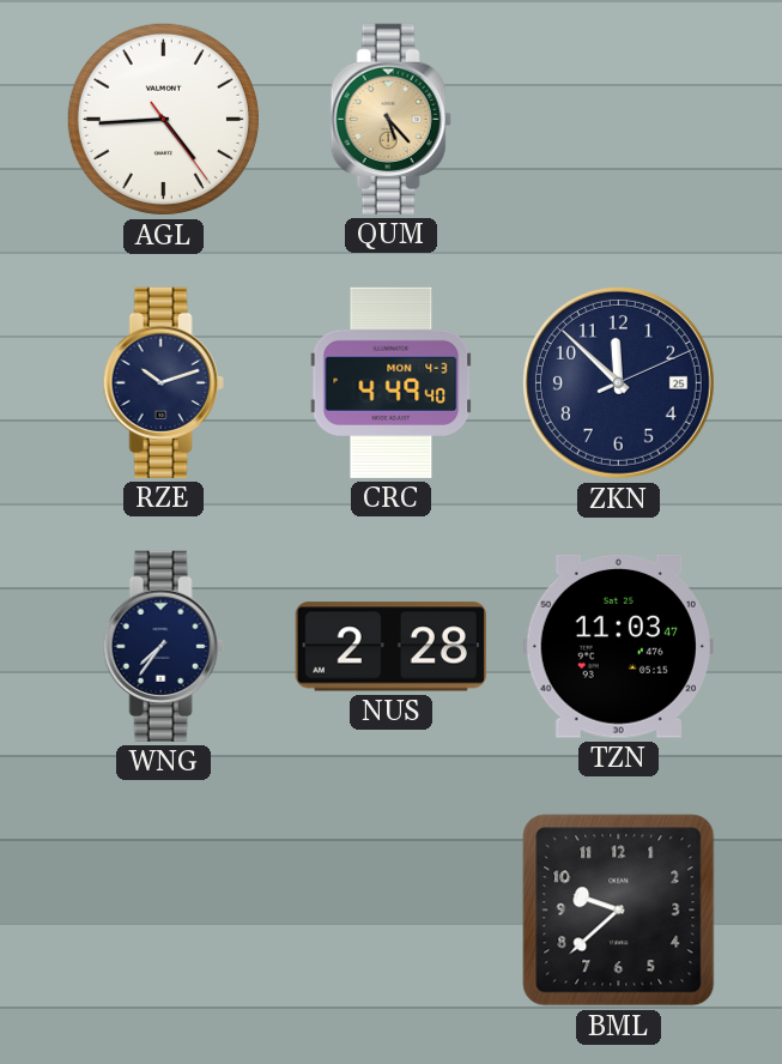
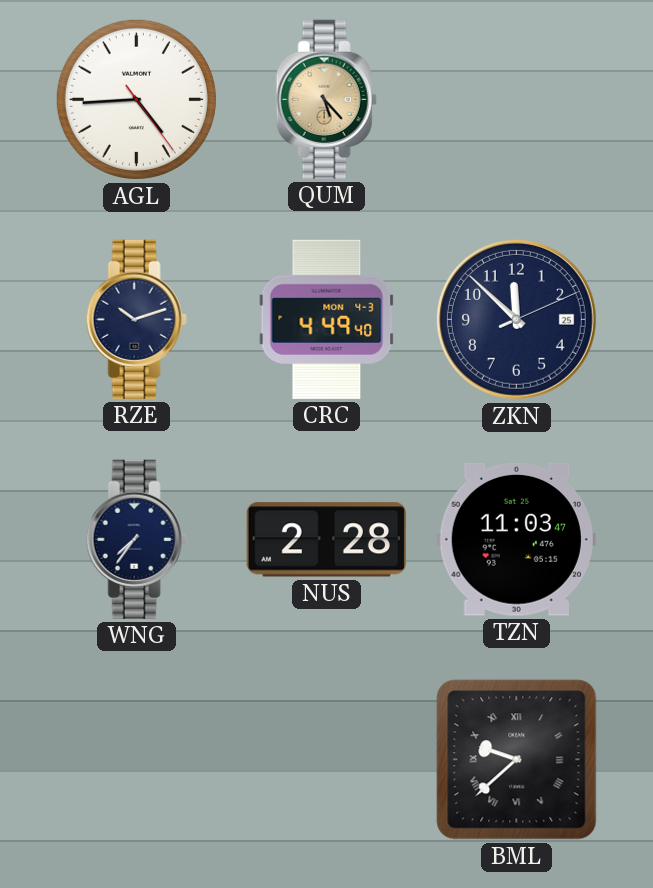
BML numerals: Arabic -> Roman (517, 760)
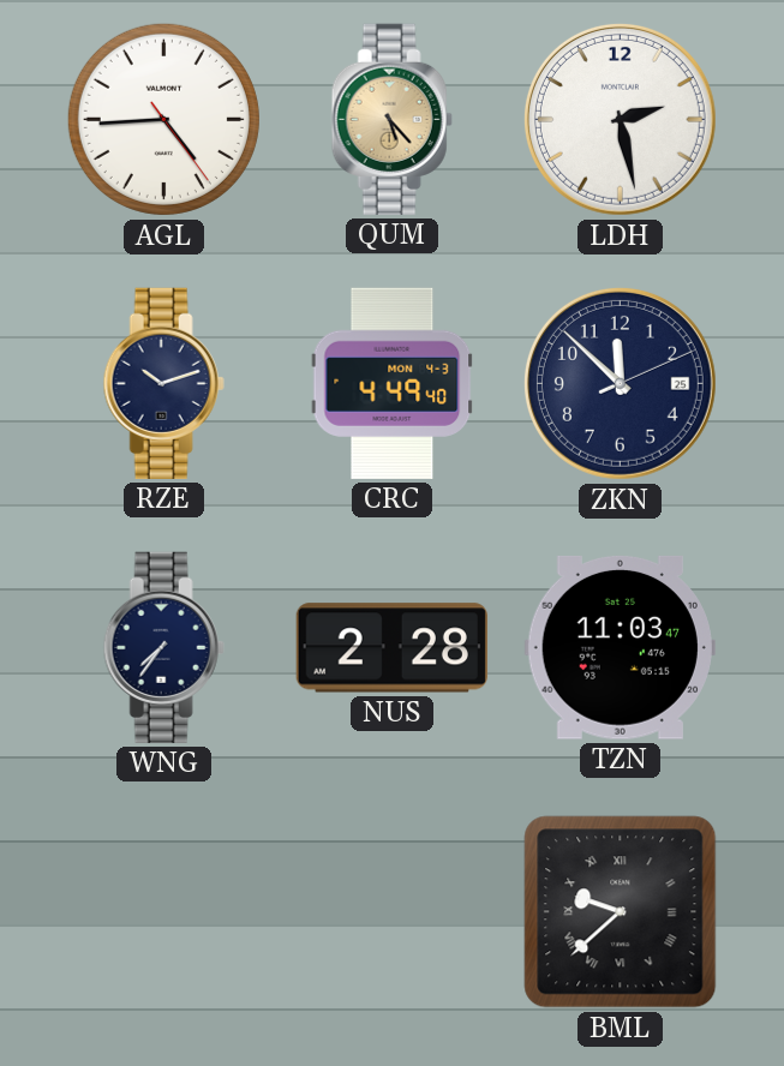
LDH: none -> 2:28 (620, 119)
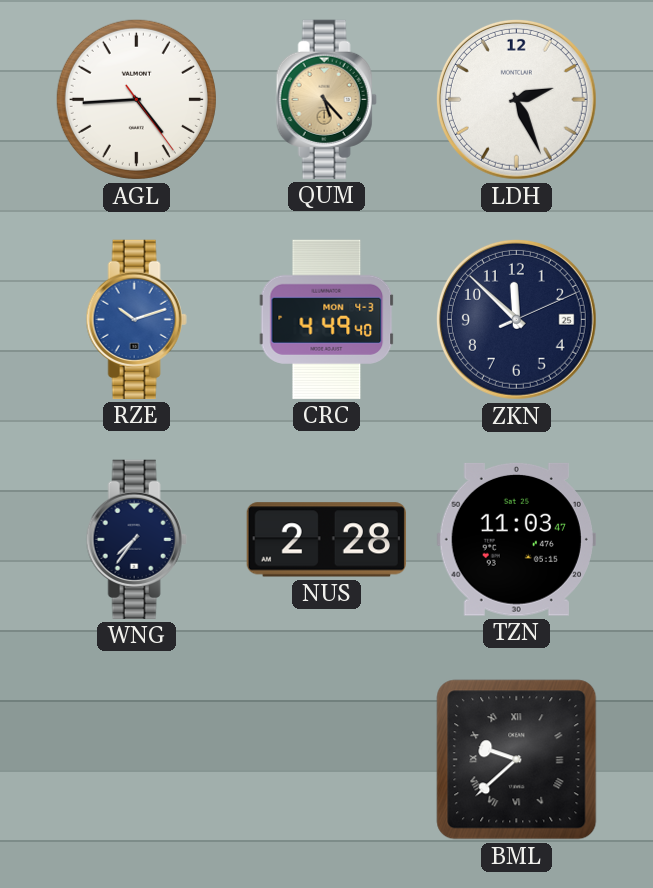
LDH: 2:28 -> 2:26 (516, 99)
RZE dial: navy -> blue (136, 319)
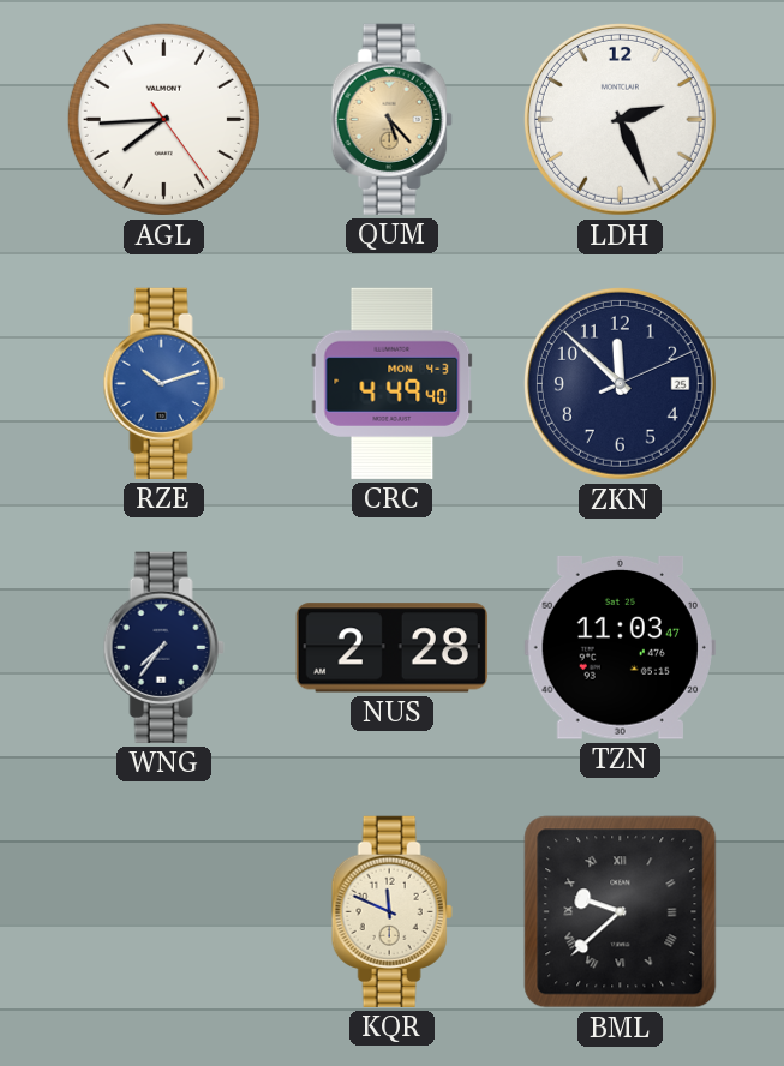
AGL: 4:44 -> 7:44 (163, 119)
KQR: none -> 11:49 (391, 911)
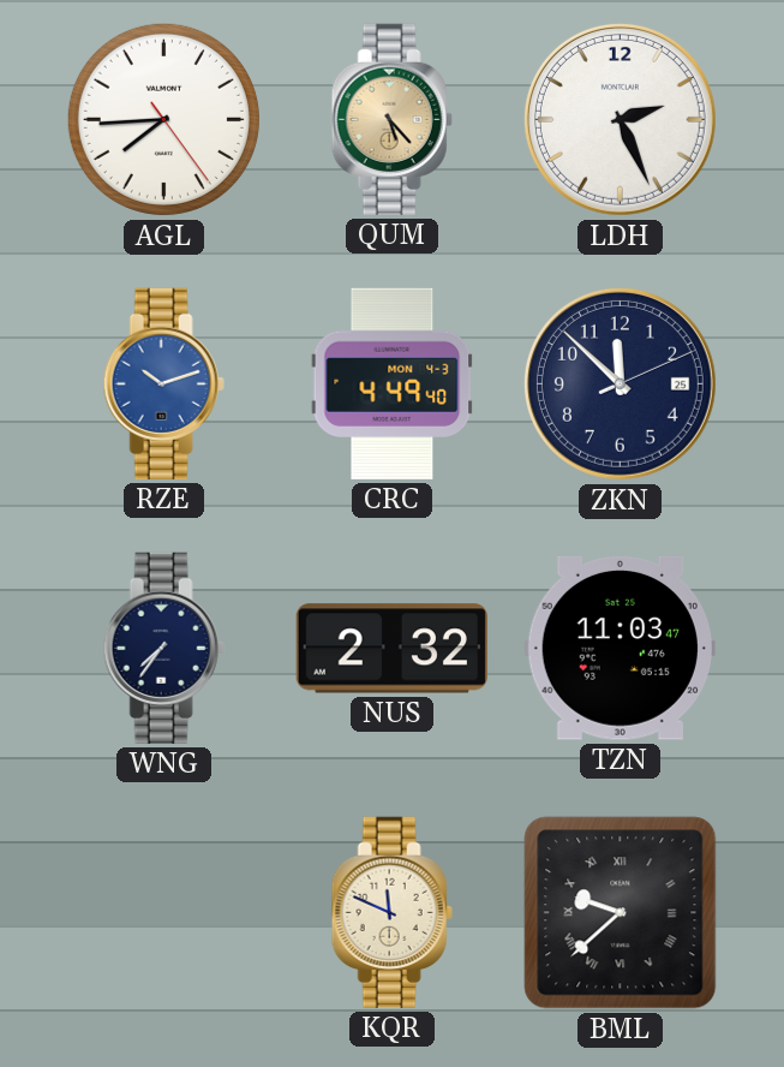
NUS: 2:28 -> 2:32 (391, 649)
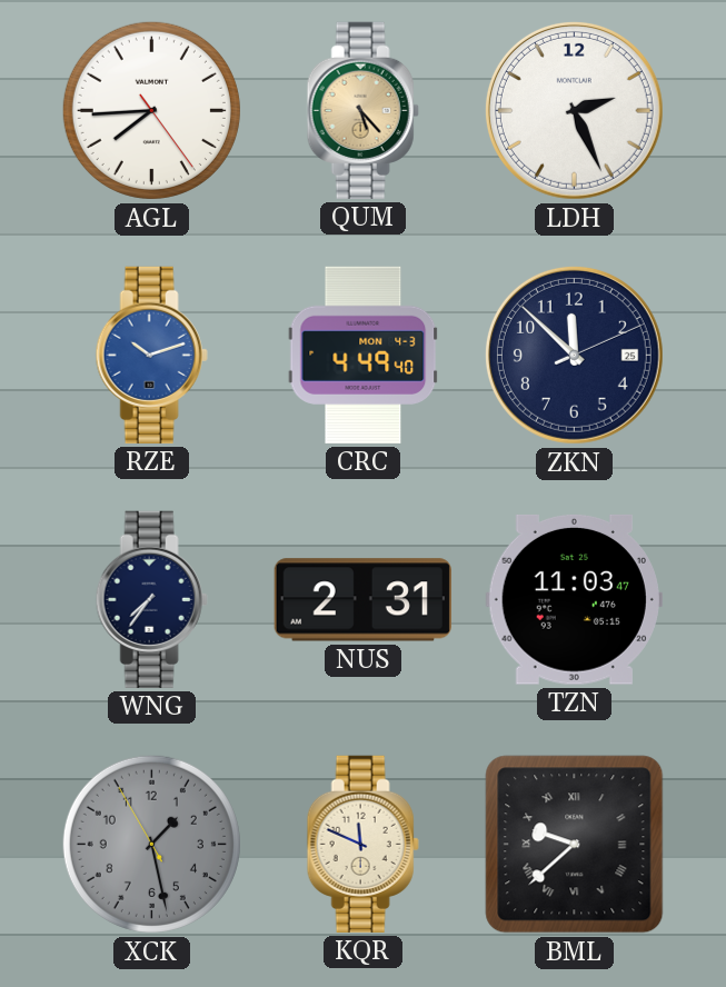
NUS: 2:32 -> 2:31 (362, 600)
XCK: none -> 1:27 (151, 844)
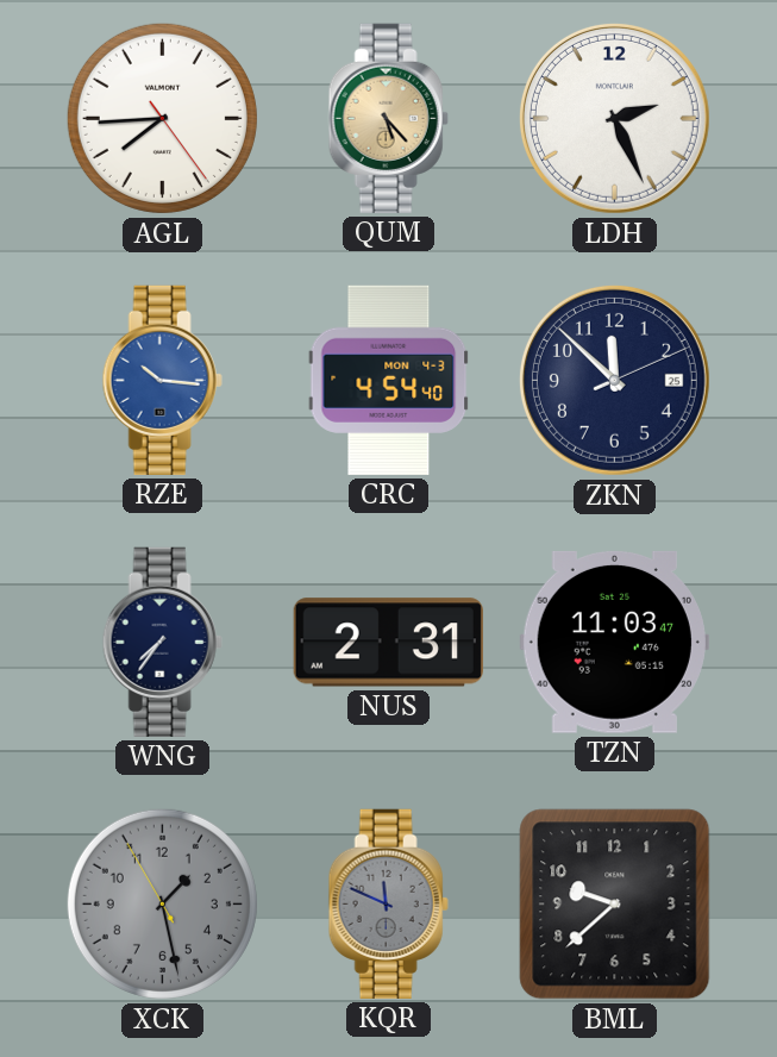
RZE: 10:12 -> 10:16 (162, 380)
CRC: 4:49 -> 4:54 (389, 380)
KQR dial: cream -> grey (388, 903)
BML numerals: Roman -> Arabic (615, 905)
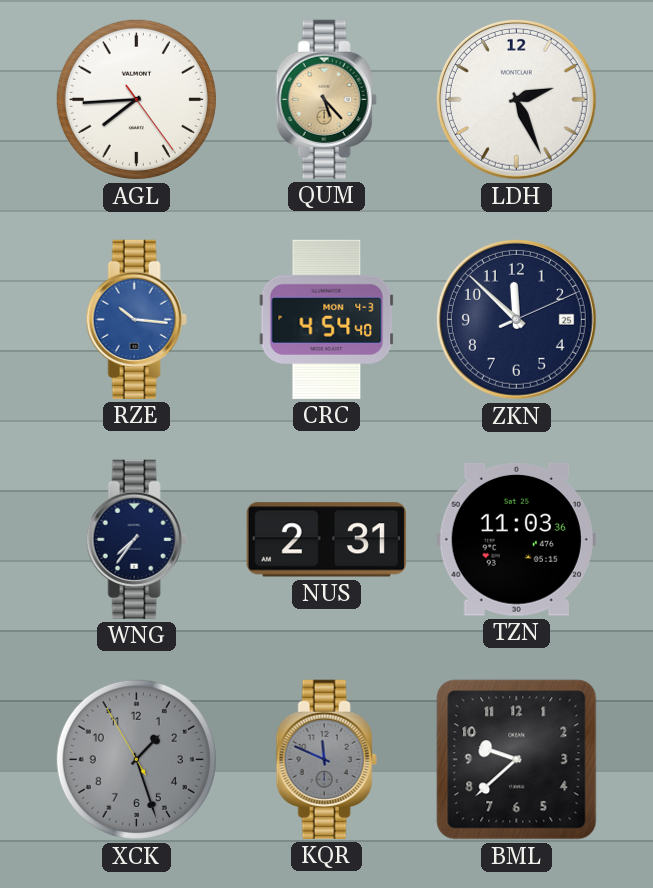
TZN: 11:03:47 -> 11:03:36 (516, 539)
XCK: 1:27 -> 1:26 (136, 759)
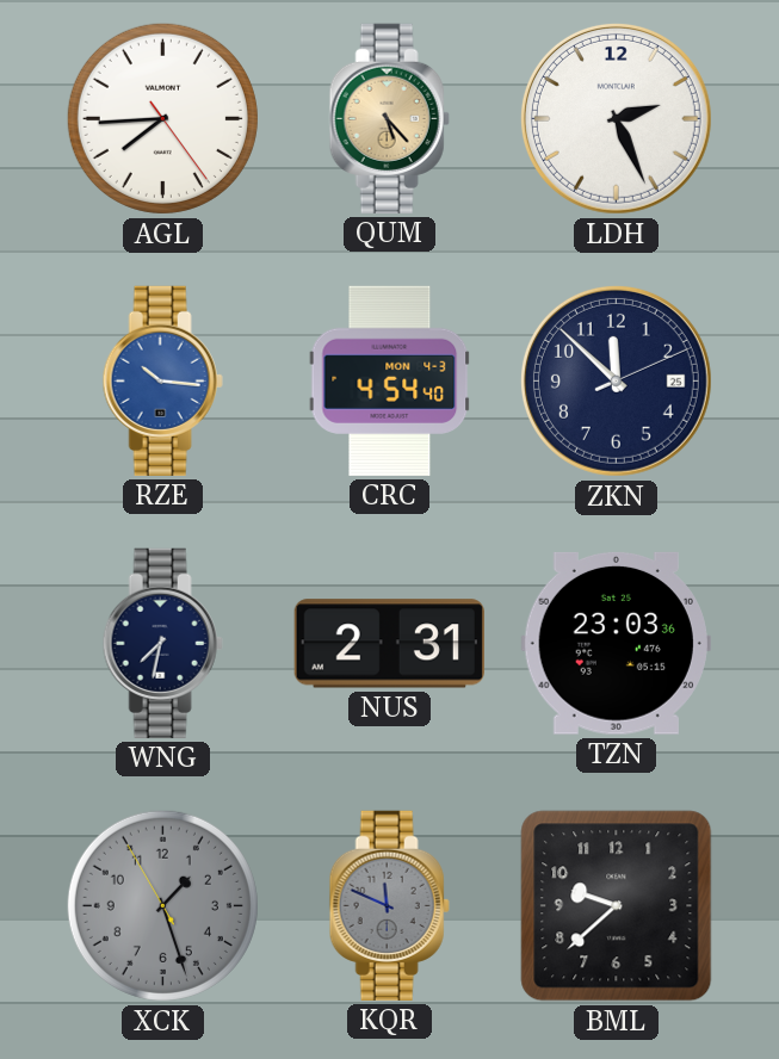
WNG: 7:36 -> 7:32 (162, 643)
TZN: 11:03 -> 23:03 (616, 643)
